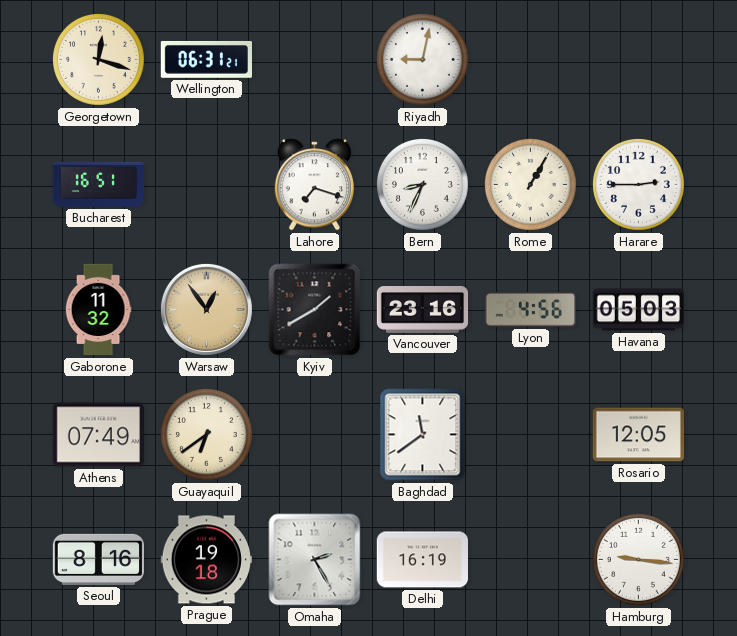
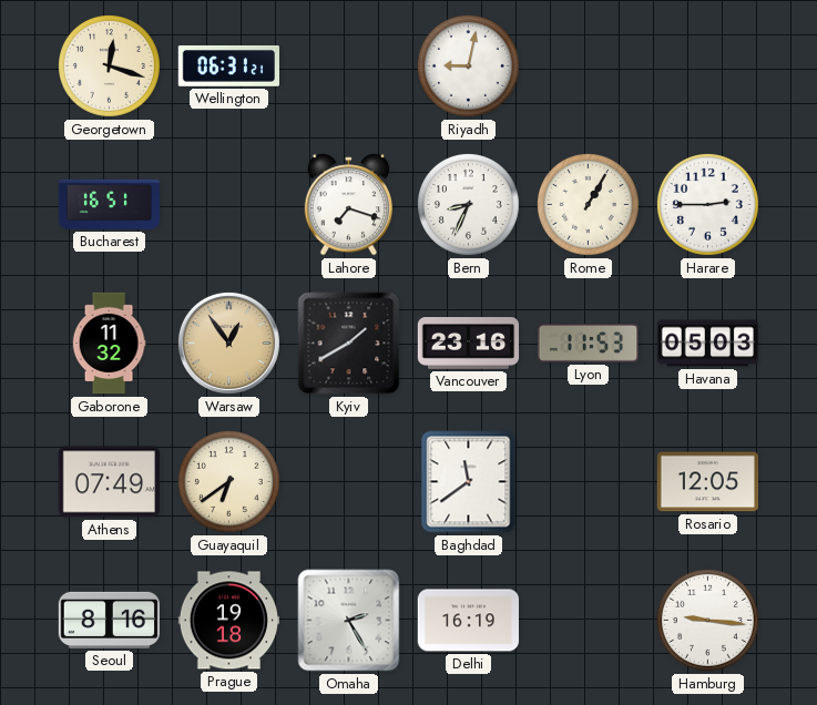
Lyon: 4:56 -> 11:53 (588, 343)
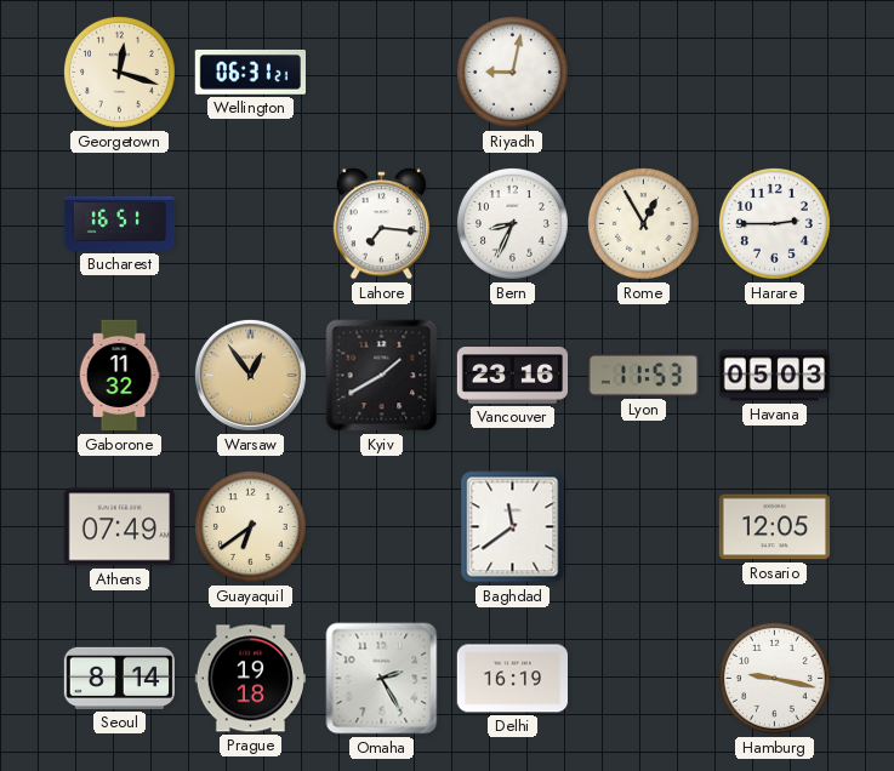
Lahore: 7:18 -> 7:16 (382, 224)
Rome: 1:05 -> 12:55 (643, 223)
Seoul: 8:16 -> 8:14 (119, 678)
Hamburg: 9:16 -> 9:17 (774, 678)
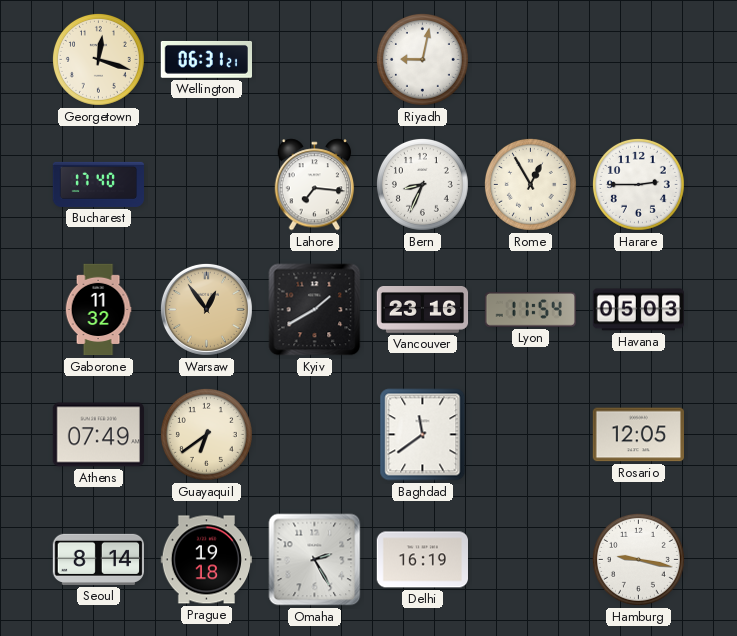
Bucharest: 16:51 -> 17:40 (99, 184)
Lyon: 11:53 -> 11:54 (530, 309)
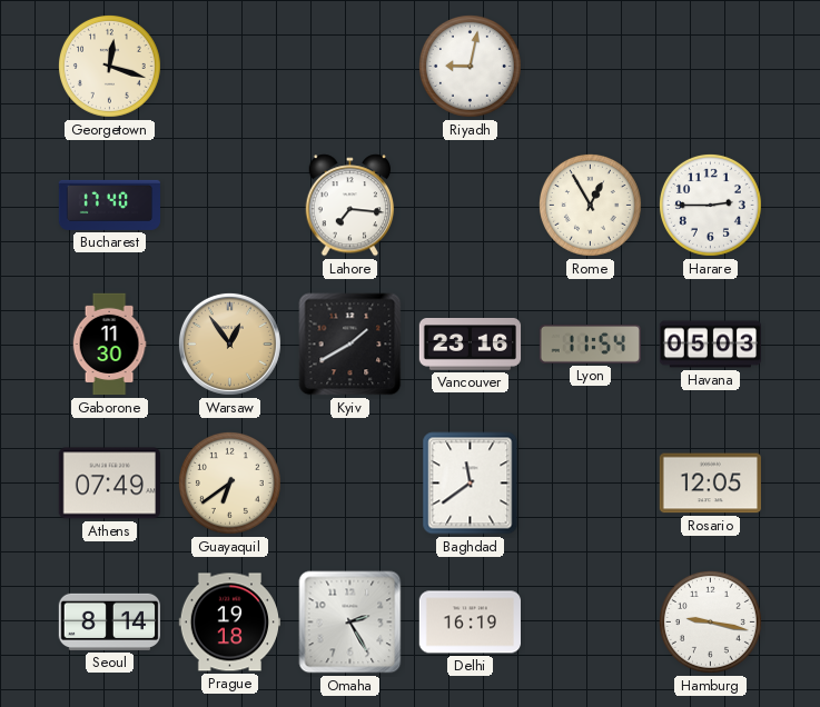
Wellington: 06:31 -> none (206, 60)
Bern: 8:34 -> none (422, 184)
Gaborone: 11:32 -> 11:30 (109, 345)
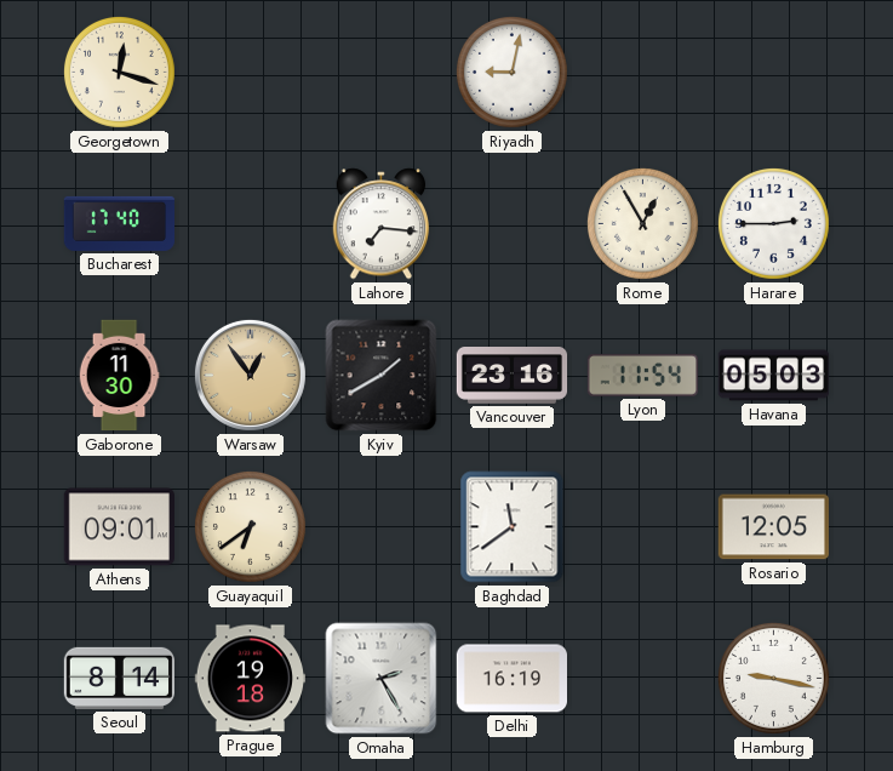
Athens: 07:49 -> 09:01 (119, 527)
